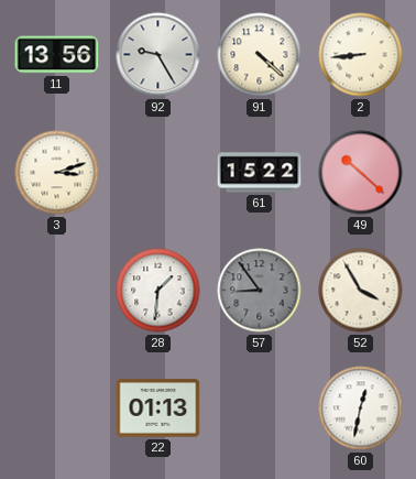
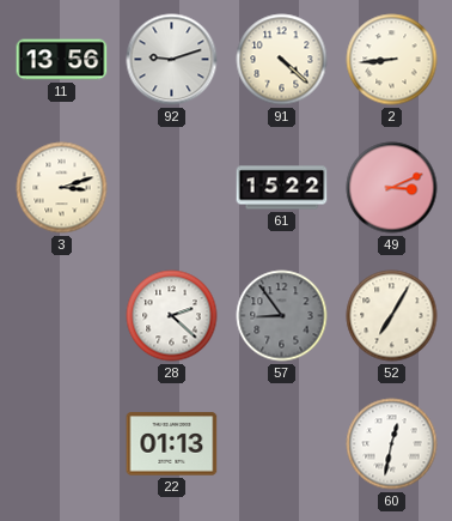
92: 9:25 -> 9:12 (172, 60)
49: 10:22 -> 3:11 (392, 188)
28: 1:31 -> 2:22 (172, 316)
52: 3:55 -> 7:05 (392, 316)
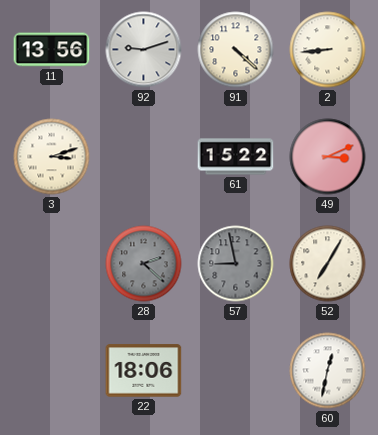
28 dial: white -> grey (144, 264)
57: 8:54 -> 8:58 (236, 264)
22: 01:13 -> 18:06 (144, 371)
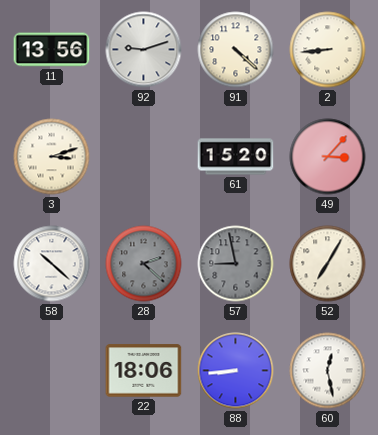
61: 15:22 -> 15:20 (236, 157)
49: 3:11 -> 3:07 (328, 157)
58: none -> 10:22 (52, 264)
88: none -> 8:44 (236, 371)
60: 12:32 -> 12:28 (328, 371)
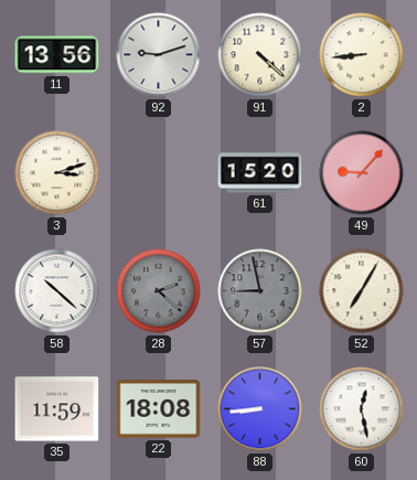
49: 3:07 -> 9:07 (362, 173)
35: none -> 11:59 (57, 409)
22: 18:06 -> 18:08 (159, 409)
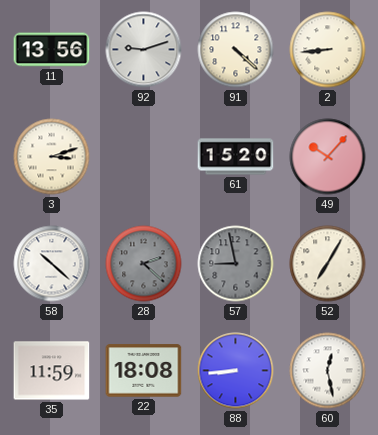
49: 9:07 -> 10:07 (328, 157)
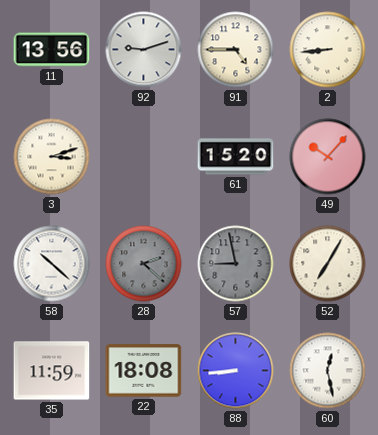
91: 4:22 -> 4:45 (236, 50)
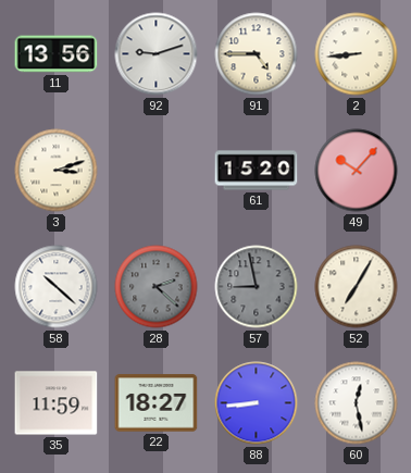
22: 18:08 -> 18:27 (157, 403)
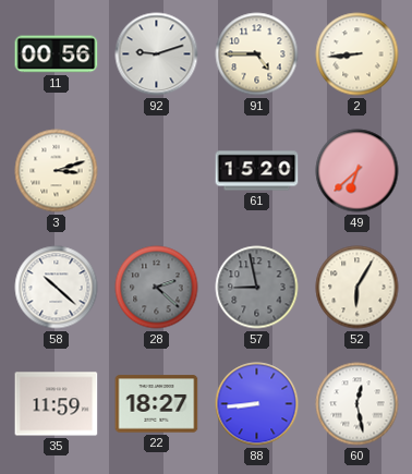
11: 13:56 -> 00:56 (57, 54)
49: 10:07 -> 6:38 (358, 171)
52: 7:05 -> 6:05 (358, 288)
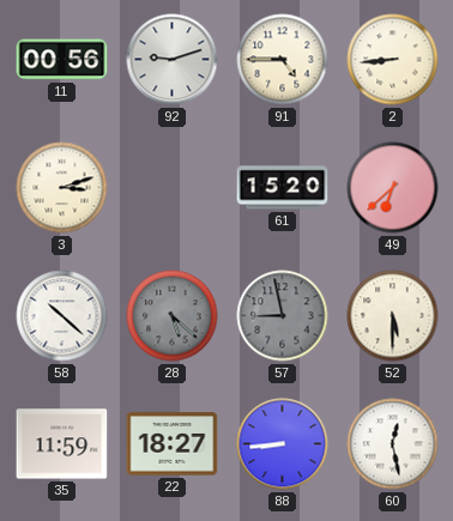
28: 2:22 -> 5:22 (173, 316)
52: 6:05 -> 5:30 (393, 316)
